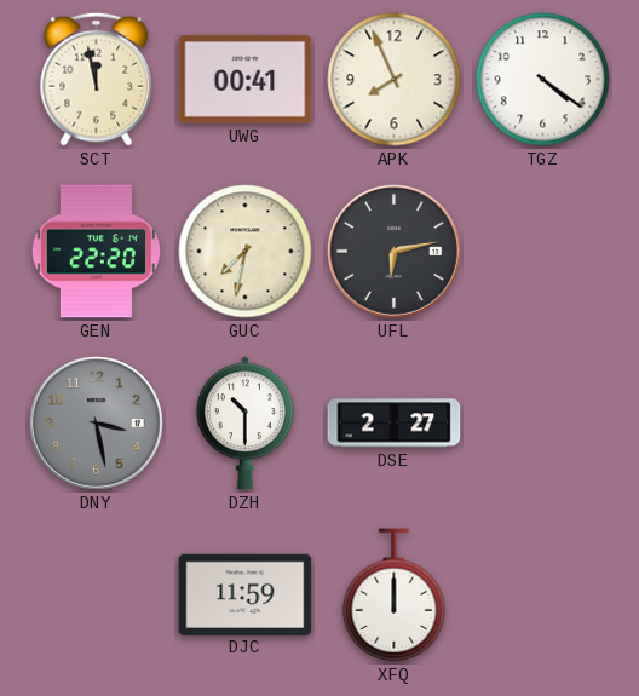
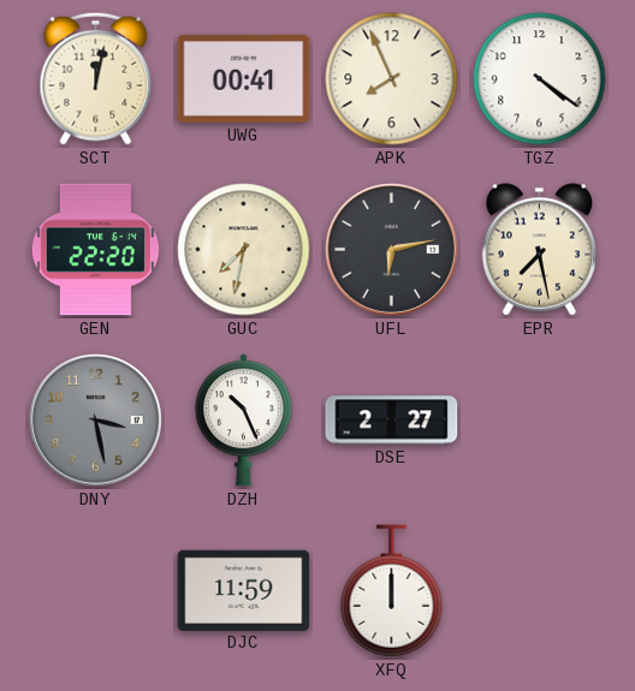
SCT: 11:58 -> 12:02 (96, 78)
EPR: none -> 7:28 (539, 250)
DZH: 10:30 -> 10:26 (243, 421)
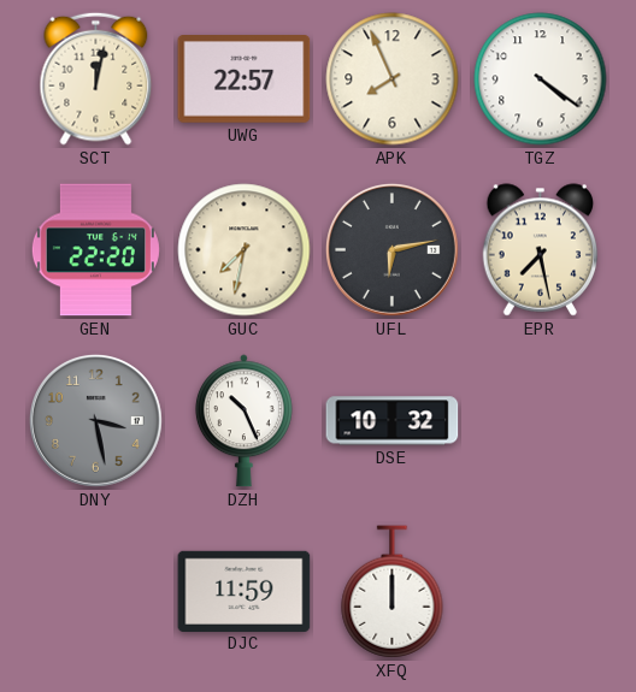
UWG: 00:41 -> 22:57 (245, 79)
DSE: 2:27 -> 10:32 (393, 421)
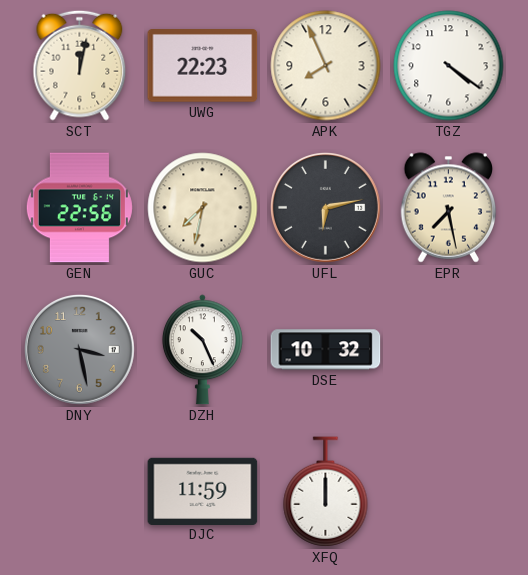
UWG: 22:57 -> 22:23 (203, 66)
GEN: 22:20 -> 22:56 (79, 208)
